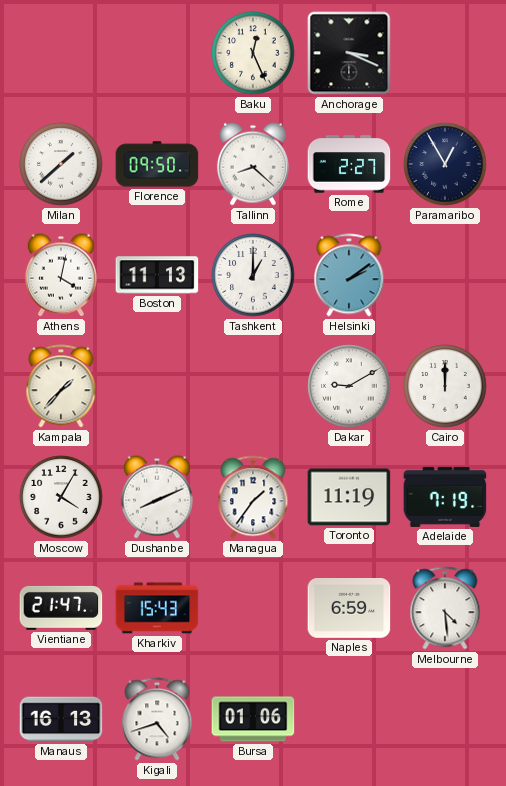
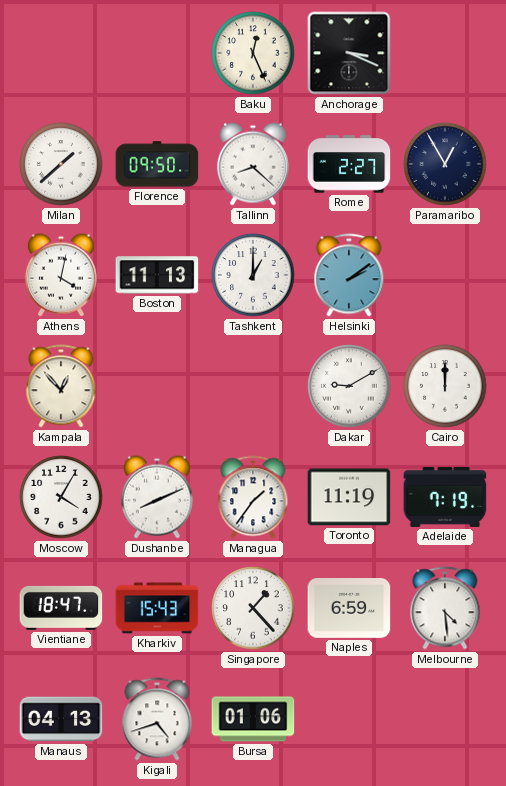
Kampala: 1:37 -> 12:53 (61, 386)
Vientiane: 21:47 -> 18:47 (61, 608)
Singapore: none -> 1:23 (253, 608)
Manaus: 16:13 -> 04:13 (61, 719)
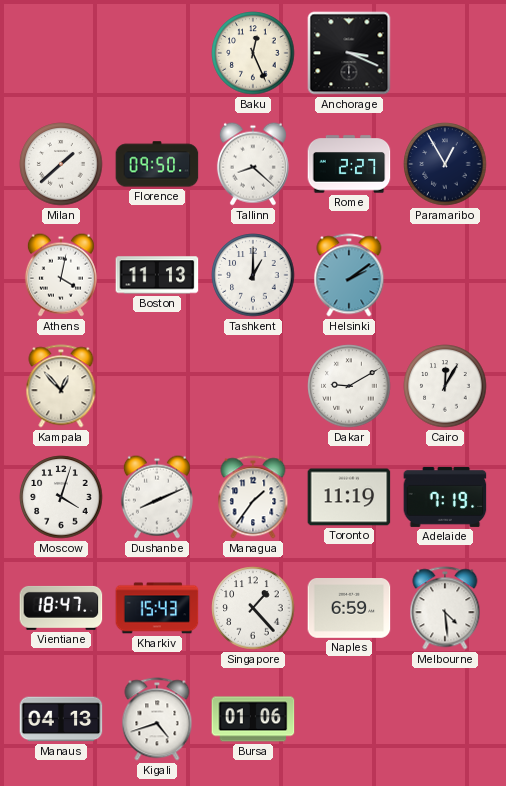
Cairo: 12:00 -> 12:05 (445, 386)
Moscow: 4:05 -> 4:03 (61, 497)
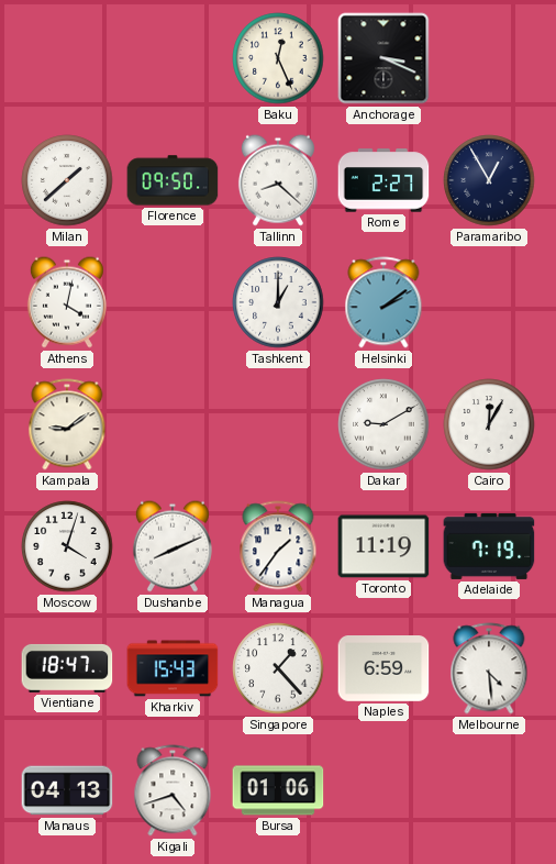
Boston: 11:13 -> none (157, 275)
Kampala: 12:53 -> 9:09 (67, 424)
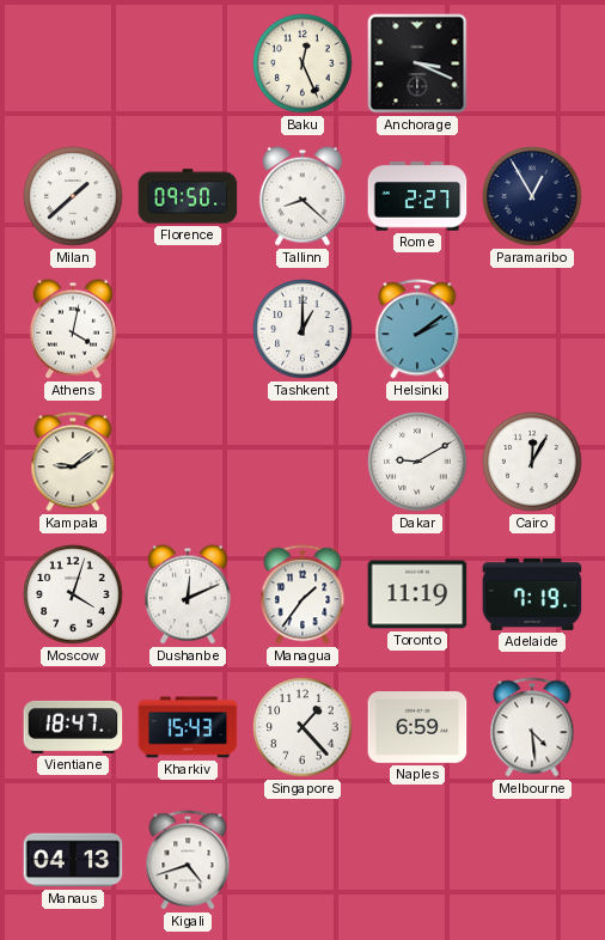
Dushanbe: 8:11 -> 12:11 (188, 594)
Bursa: 01:06 -> none (278, 790)
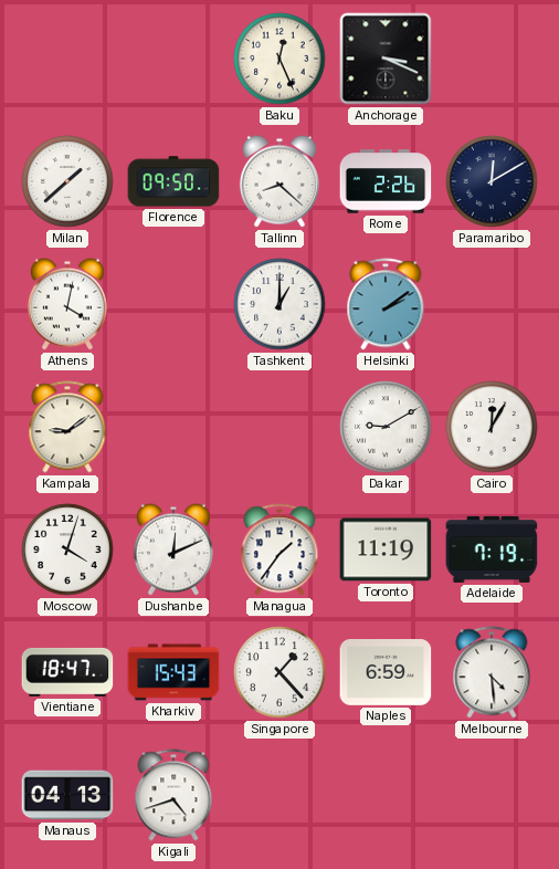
Rome: 2:27 -> 2:26 (386, 181)
Paramaribo: 12:55 -> 12:10 (492, 181)
